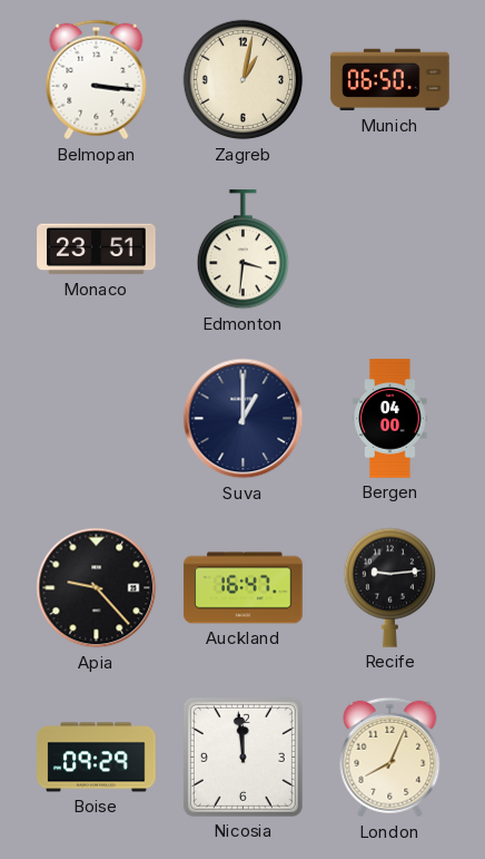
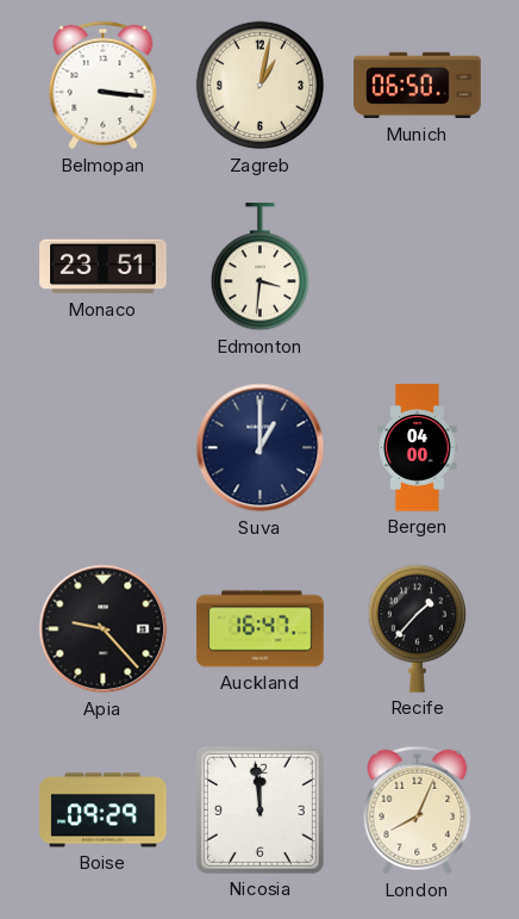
Recife: 9:14 -> 1:37 (417, 628)
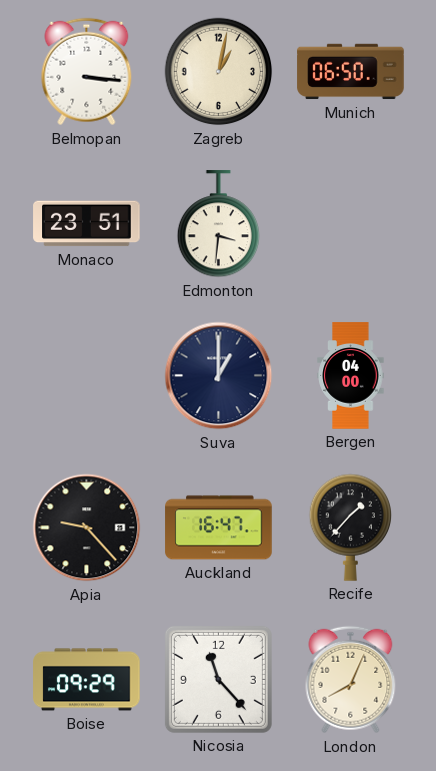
Nicosia: 11:59 -> 11:23 (218, 679)
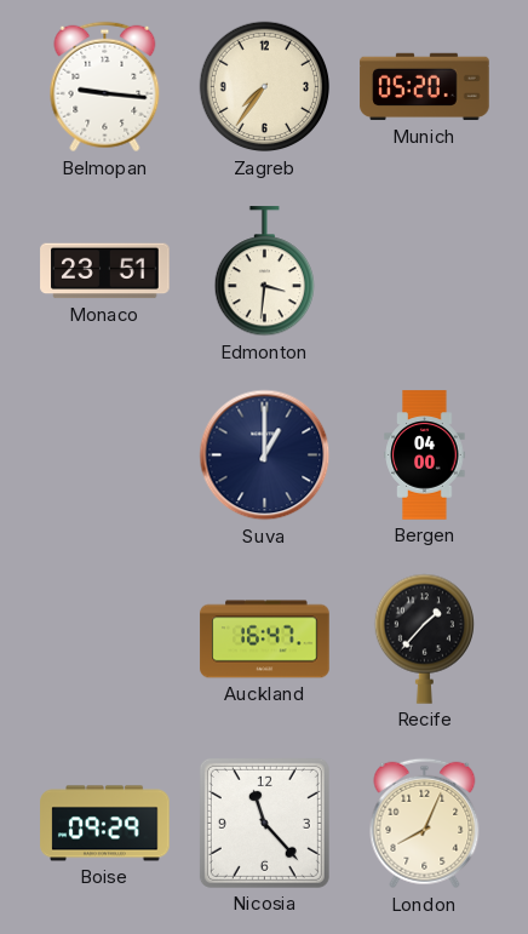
Belmopan: 3:16 -> 9:16 (105, 87)
Zagreb: 1:02 -> 7:36 (265, 87)
Munich: 06:50 -> 05:20 (425, 87)
Apia: 9:23 -> none (87, 528)
